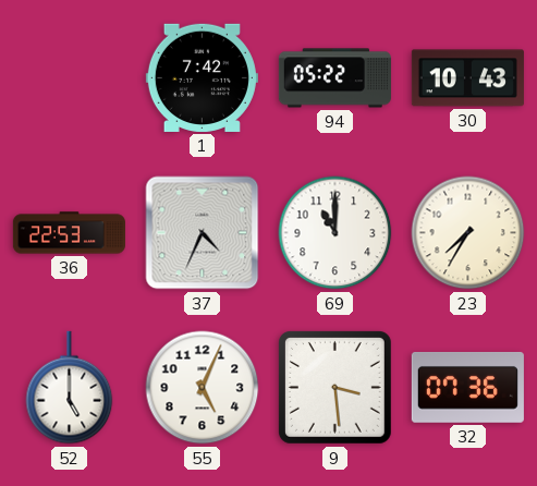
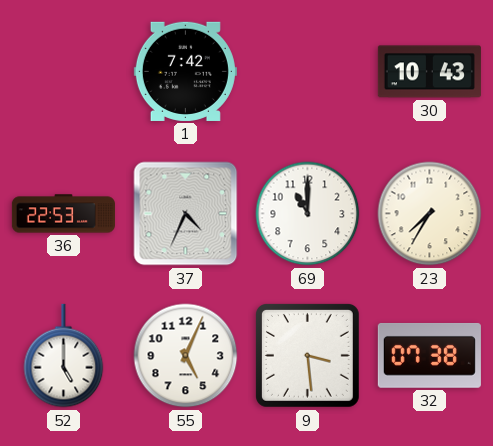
94: 05:22 -> none (334, 78)
32: 07:36 -> 07:38 (429, 355)
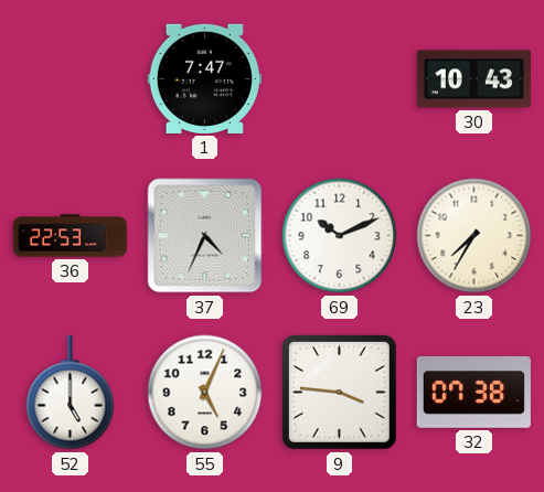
1: 7:42 -> 7:47 (204, 78)
69: 11:00 -> 10:11 (340, 236)
9: 3:29 -> 3:46 (339, 392)
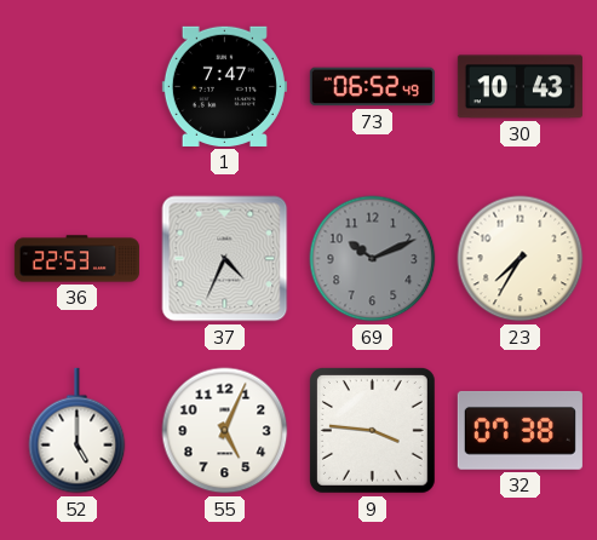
73: none -> 06:52 (372, 87)
69 dial: white -> grey (373, 259)
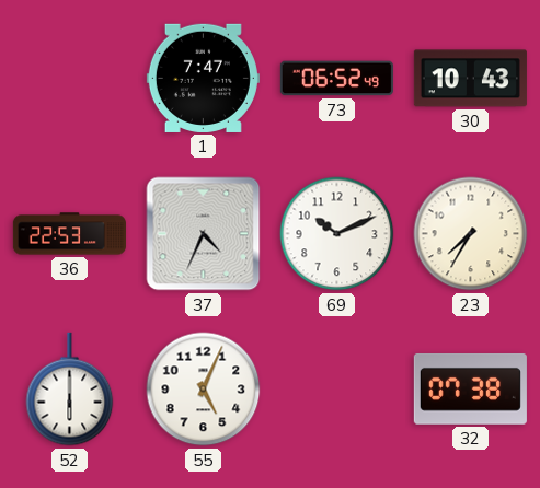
69 dial: grey -> white (337, 234)
52: 5:00 -> 6:00 (70, 390)
9: 3:46 -> none (372, 430)
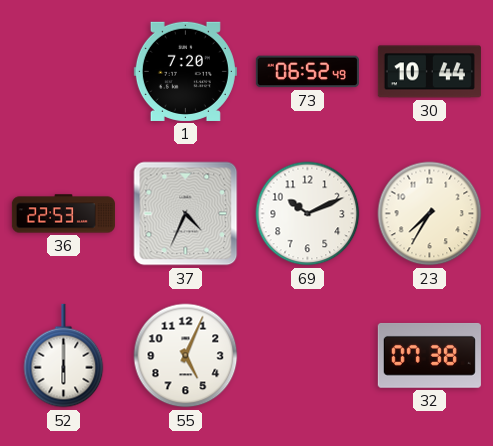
1: 7:47 -> 7:20 (185, 71)
30: 10:43 -> 10:44 (429, 72)
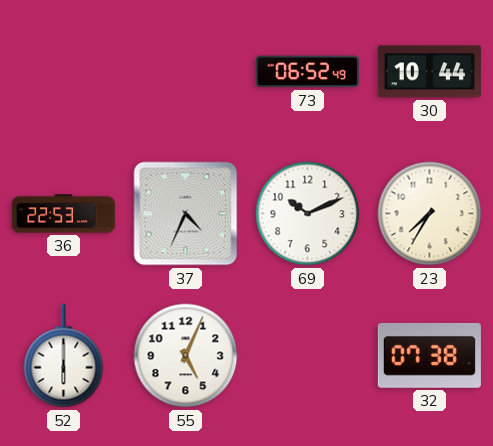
1: 7:20 -> none (185, 71)
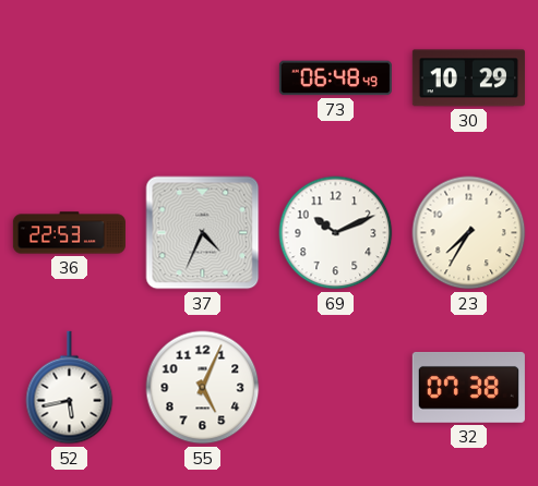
73: 06:52 -> 06:48 (335, 78)
30: 10:44 -> 10:29 (468, 78)
52: 6:00 -> 5:43 (70, 388)
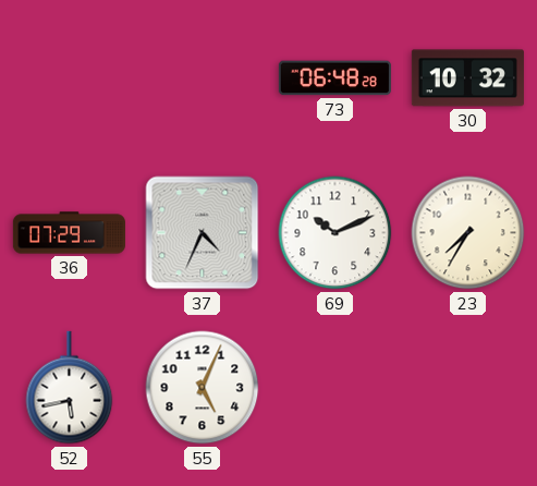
73: 06:48:49 -> 06:48:28 (334, 78)
30: 10:29 -> 10:32 (467, 78)
36: 22:53 -> 07:29 (69, 233)
32: 07:38 -> none (468, 387)
